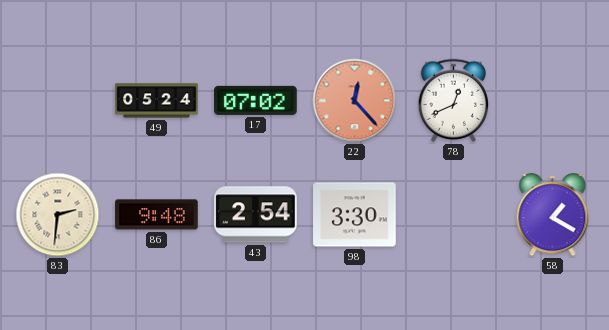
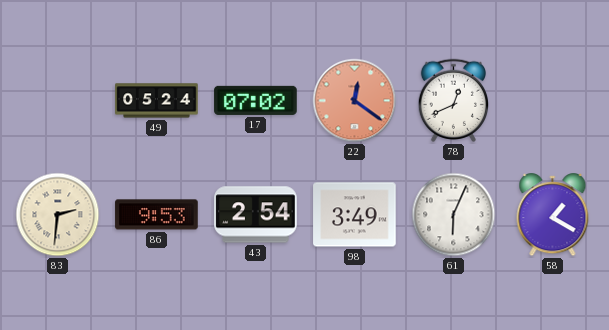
22: 12:23 -> 12:21 (355, 101)
86: 9:48 -> 9:53 (157, 215)
98: 3:30 -> 3:49 (355, 215)
61: none -> 6:04 (454, 215)
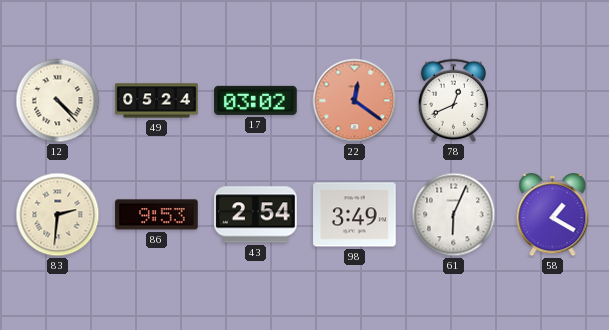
12: none -> 4:23 (58, 101)
17: 07:02 -> 03:02 (256, 100)
